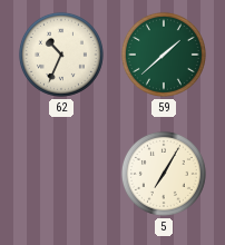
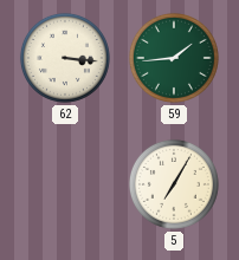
62: 10:34 -> 3:16 (65, 58)
59: 1:38 -> 1:44 (174, 58)
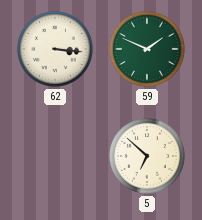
59: 1:44 -> 1:49 (147, 49)
5: 7:05 -> 6:52 (147, 156)
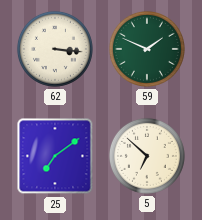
25: none -> 7:09 (55, 156)
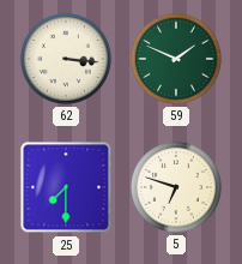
25: 7:09 -> 7:30 (66, 187)
5: 6:52 -> 6:48 (176, 187)
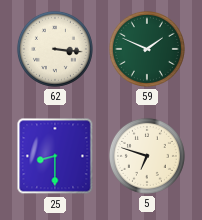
25: 7:30 -> 8:30 (55, 156)
